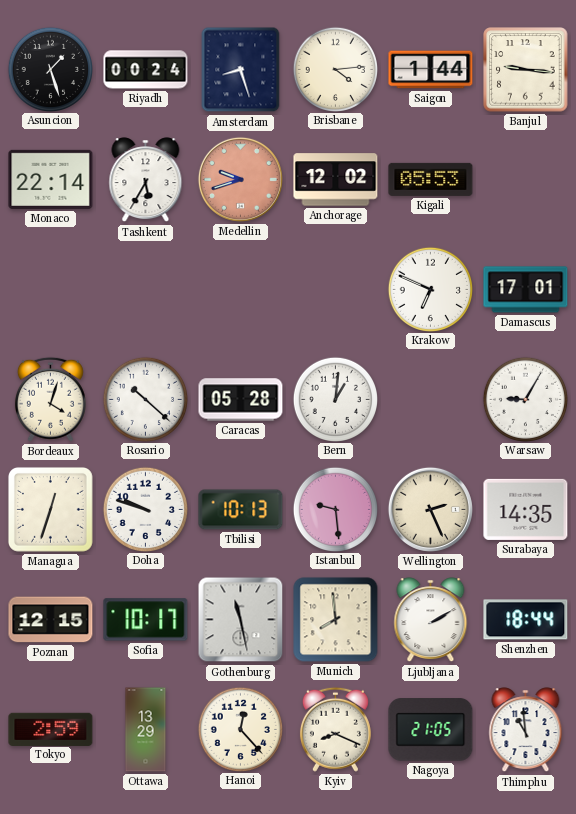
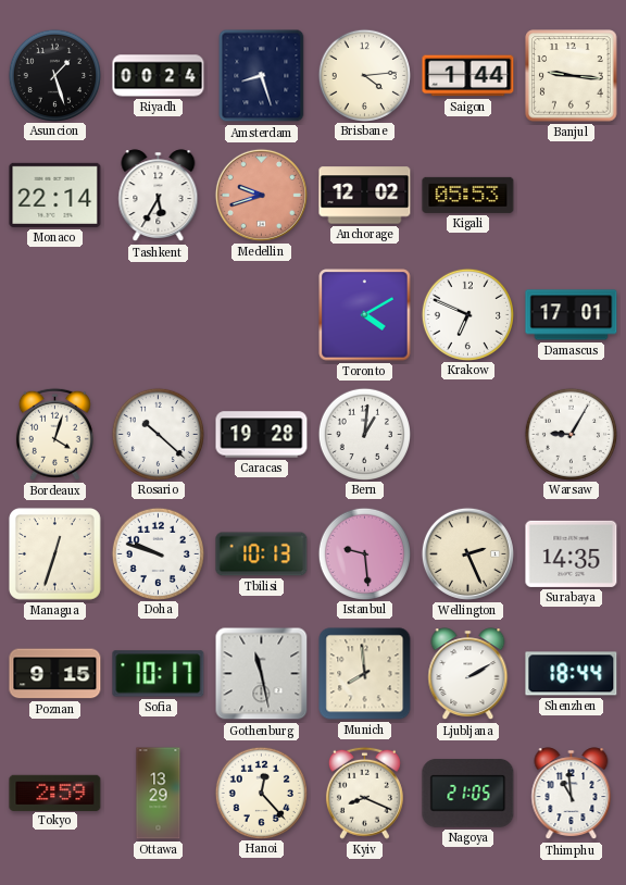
Toronto: none -> 4:10 (365, 315)
Caracas: 05:28 -> 19:28 (262, 435)
Poznan: 12:15 -> 9:15 (55, 674)
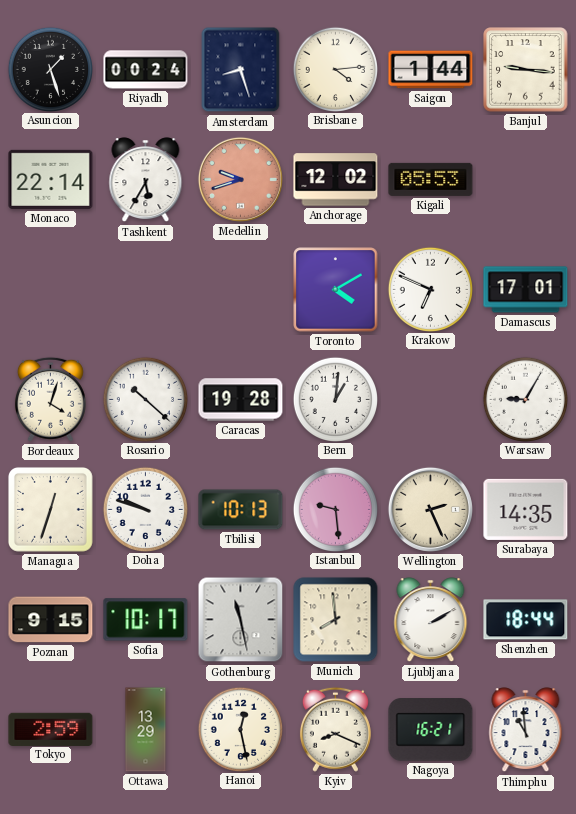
Hanoi: 12:23 -> 12:28 (240, 729)
Nagoya: 21:05 -> 16:21 (431, 730)
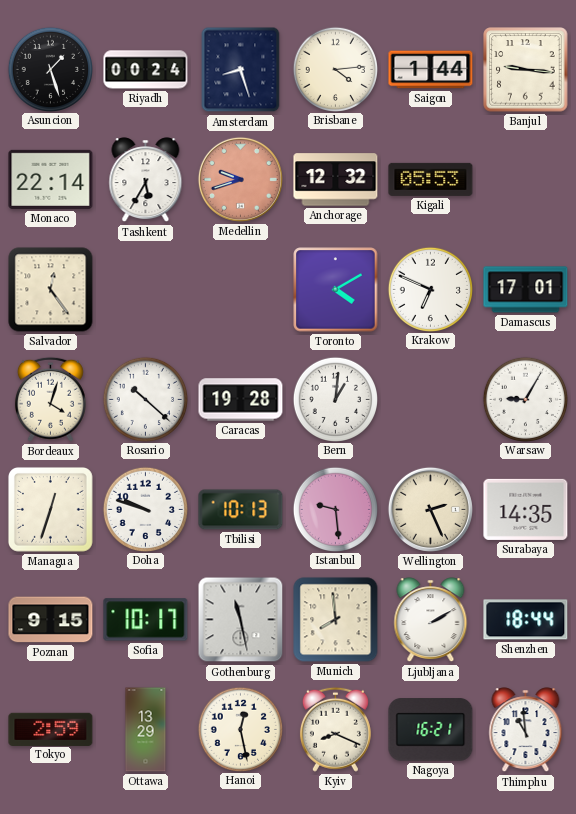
Anchorage: 12:02 -> 12:32 (336, 180)
Salvador: none -> 12:24 (51, 290)
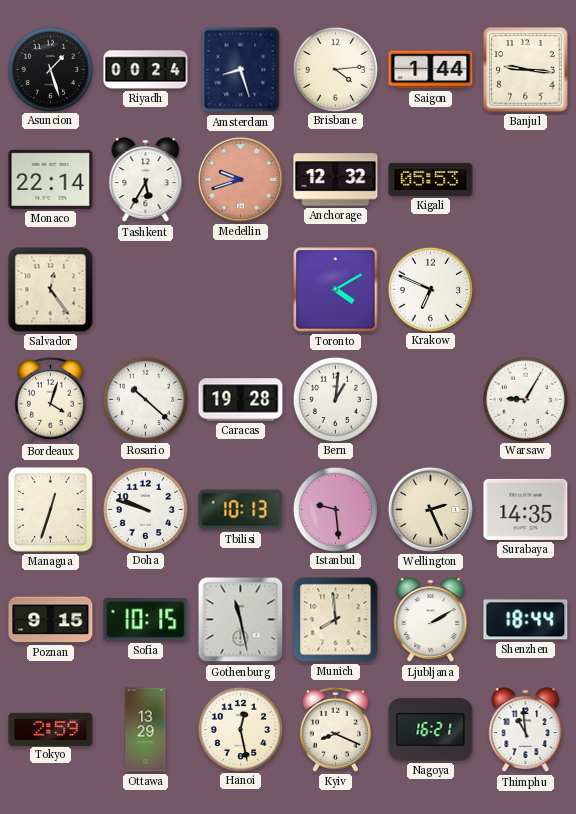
Damascus: 17:01 -> none (526, 290)
Sofia: 10:17 -> 10:15 (146, 620)
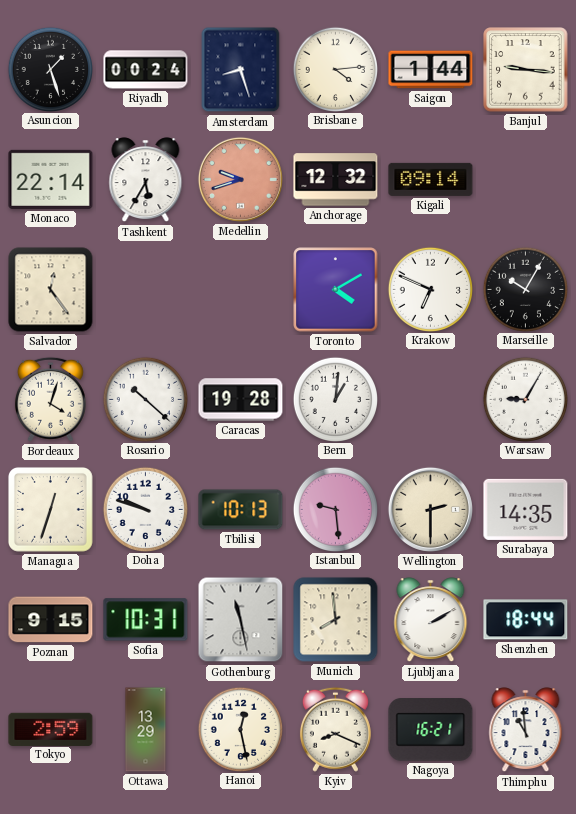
Kigali: 05:53 -> 09:14 (431, 179)
Marseille: none -> 10:05 (525, 289)
Wellington: 2:26 -> 2:30 (430, 509)
Sofia: 10:15 -> 10:31 (146, 620)
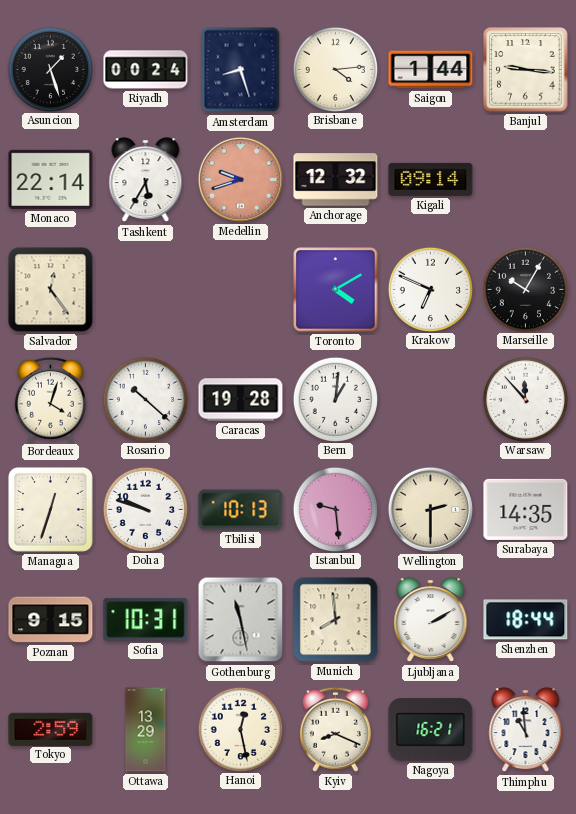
Warsaw: 9:05 -> 11:53 (525, 399)
